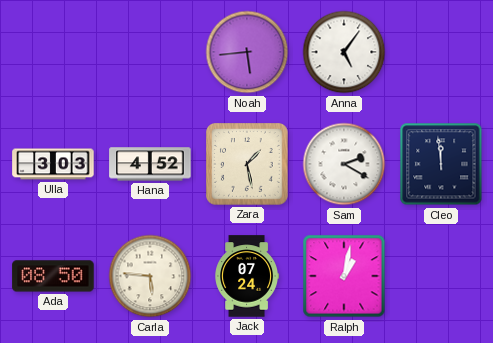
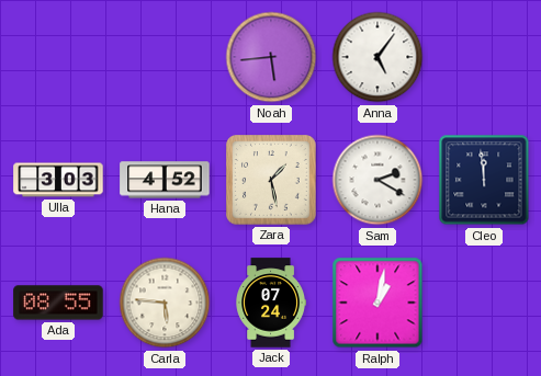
Ada: 08:50 -> 08:55 (58, 303)
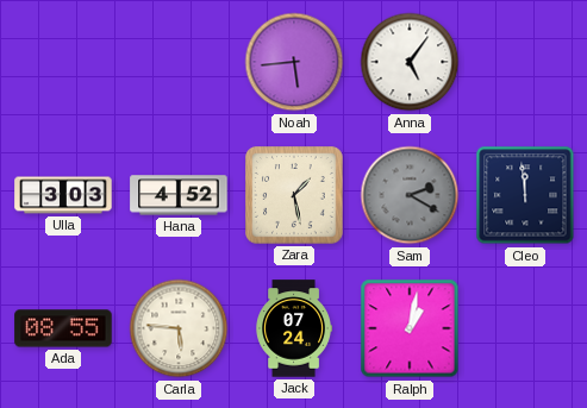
Sam dial: white -> grey (410, 195)
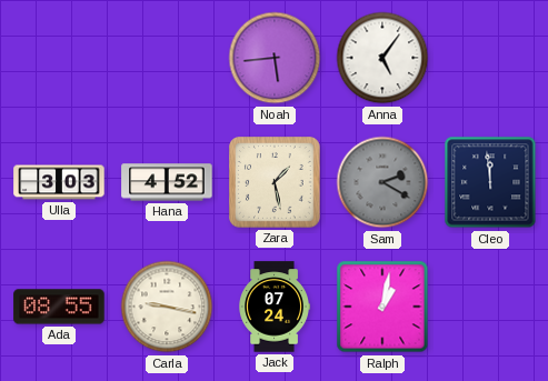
Carla: 5:46 -> 9:17 (167, 307)
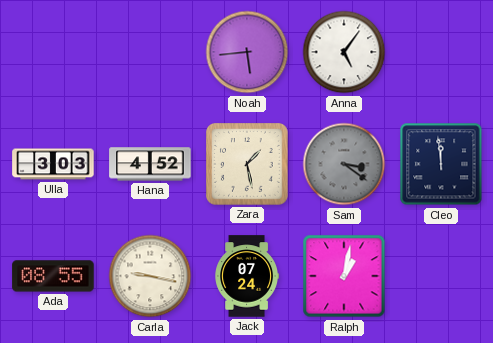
Sam: 2:20 -> 3:21 (344, 164)
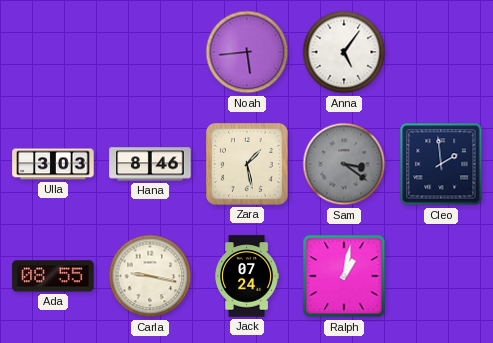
Hana: 4:52 -> 8:46 (150, 164)
Cleo: 11:59 -> 1:59 (441, 164)
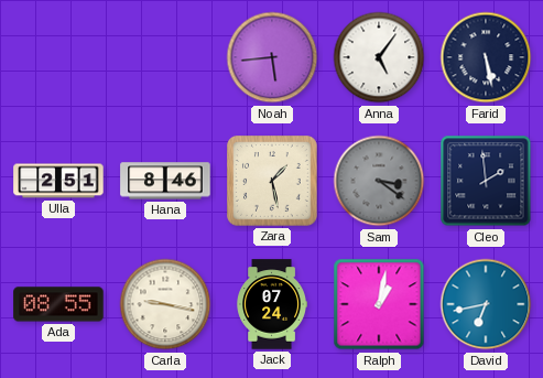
Farid: none -> 5:28 (486, 57)
Ulla: 3:03 -> 2:51 (58, 181)
David: none -> 6:43 (486, 304)
